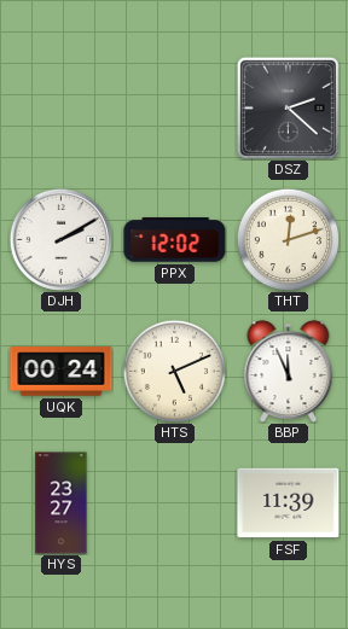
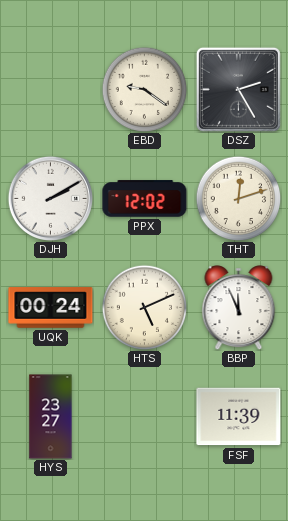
EBD: none -> 9:21 (144, 89)
DSZ: 2:22 -> 2:25 (238, 89)
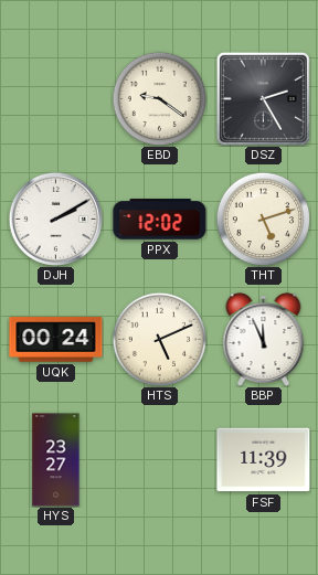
THT: 12:12 -> 5:12 (263, 219)
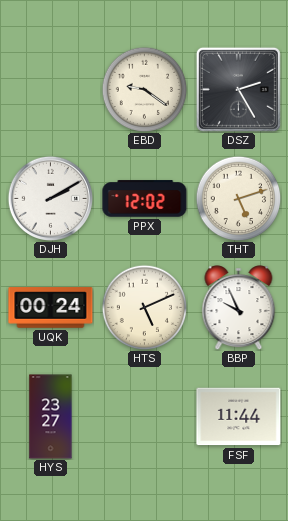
BBP: 11:56 -> 9:56 (239, 308)
FSF: 11:39 -> 11:44 (239, 417)
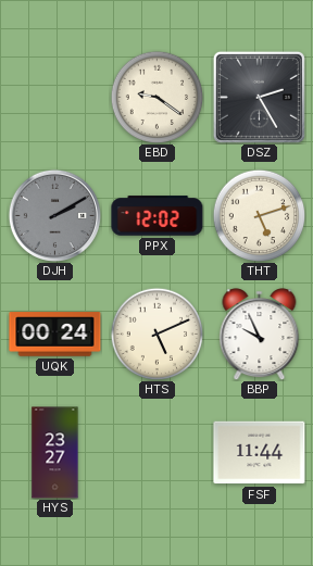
DJH dial: white -> grey (54, 215)
